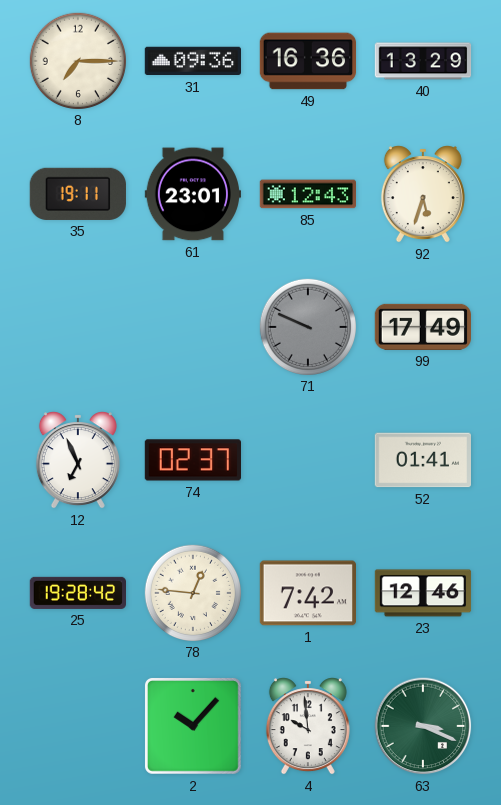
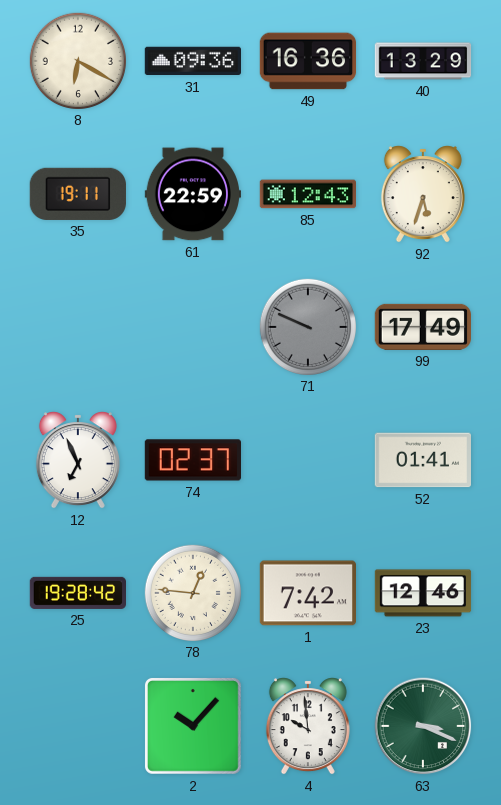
8: 7:15 -> 6:20 (77, 60)
61: 23:01 -> 22:59 (192, 194)
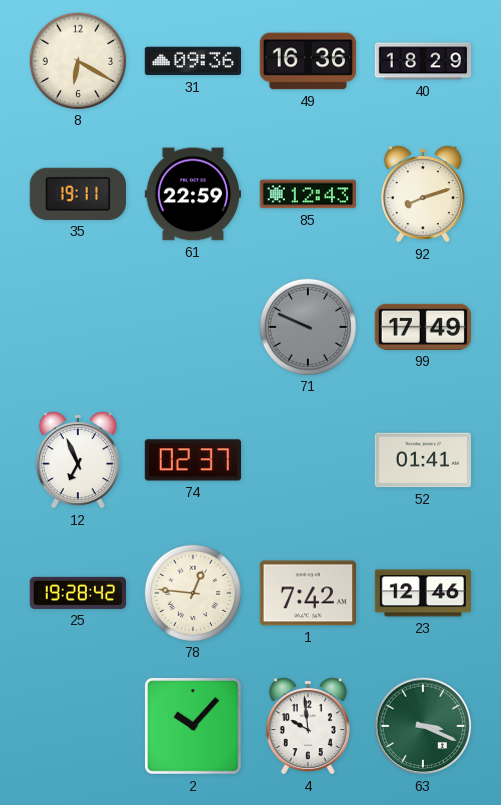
40: 13:29 -> 18:29 (423, 61)
92: 5:33 -> 8:12 (423, 194)
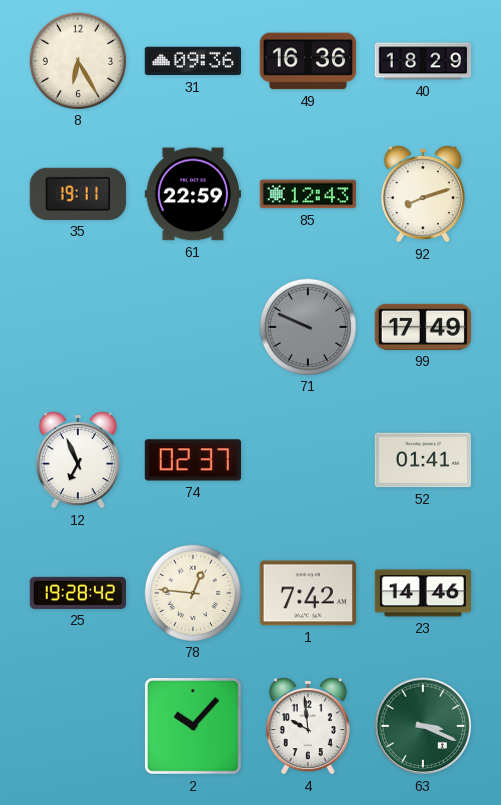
8: 6:20 -> 6:25 (77, 60)
23: 12:46 -> 14:46 (423, 593)
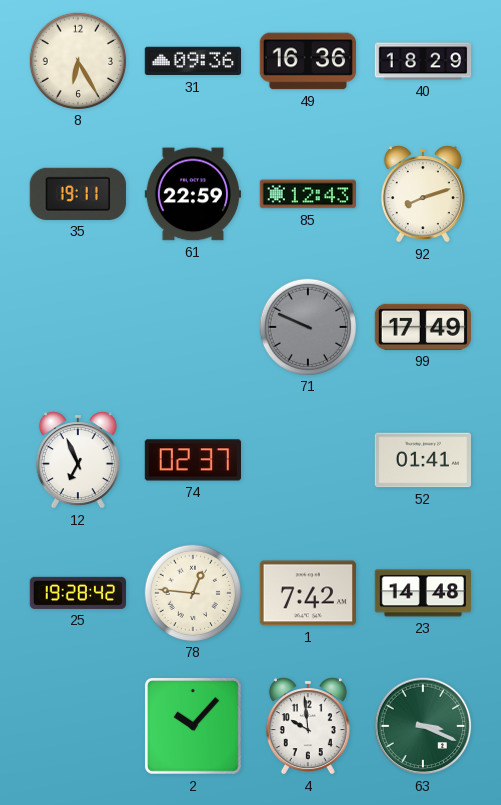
23: 14:46 -> 14:48 (423, 593)
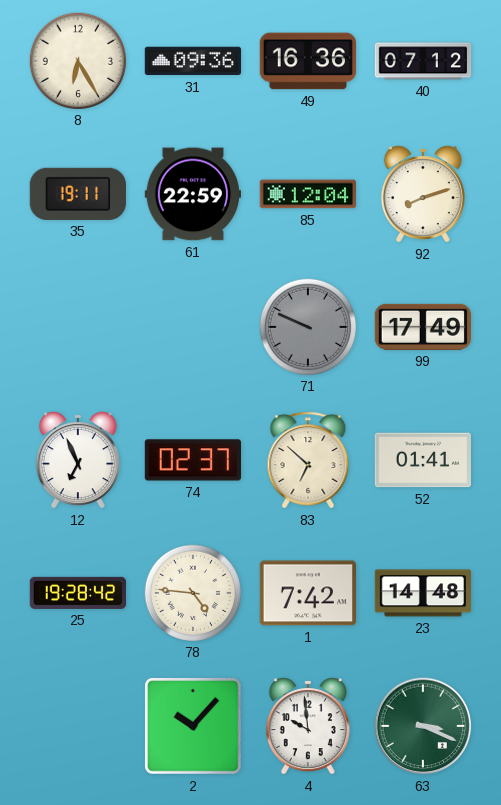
40: 18:29 -> 07:12 (423, 61)
85: 12:43 -> 12:04 (307, 194)
83: none -> 6:52 (308, 460)
78: 12:46 -> 4:46 (192, 592)
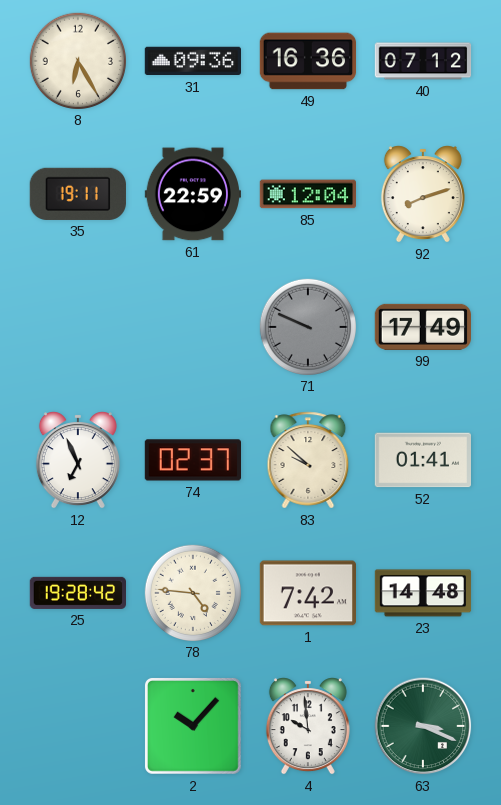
83: 6:52 -> 9:52 (308, 460)
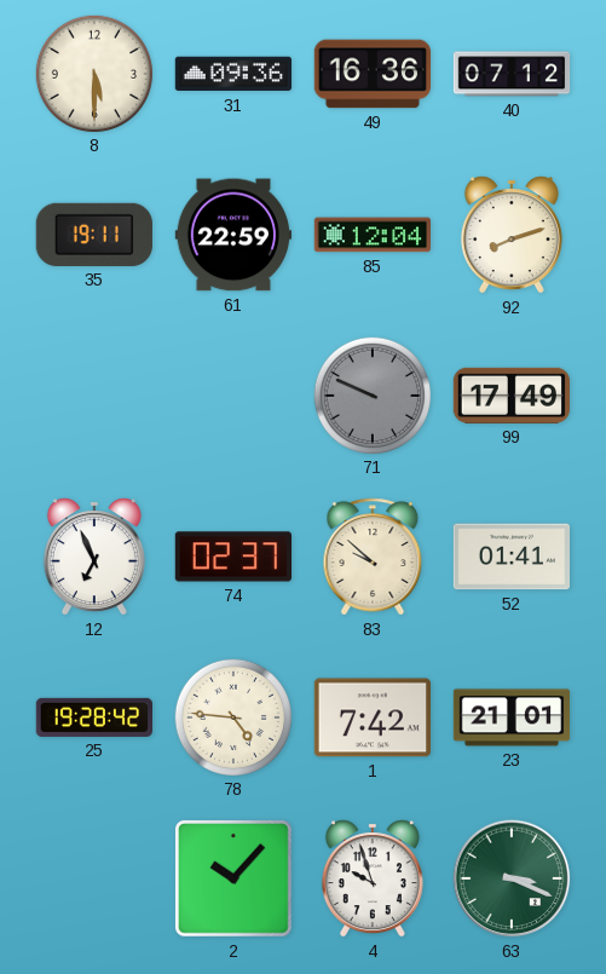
8: 6:25 -> 5:30 (93, 73)
23: 14:48 -> 21:01 (512, 717)
4: 9:59 -> 9:57 (373, 878)
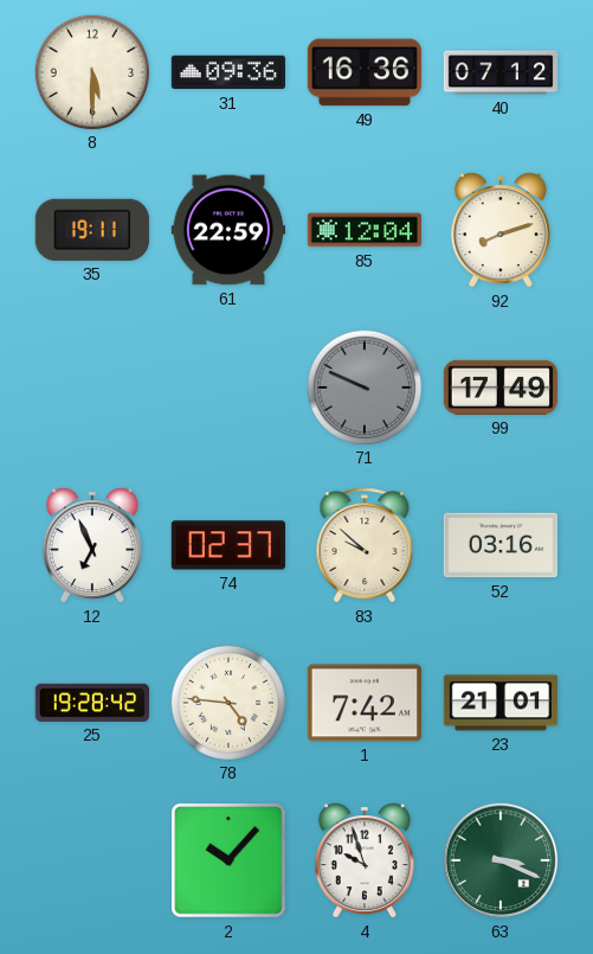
52: 01:41 -> 03:16 (499, 545)
